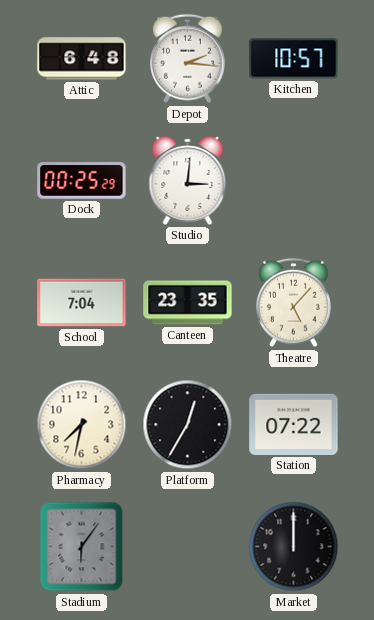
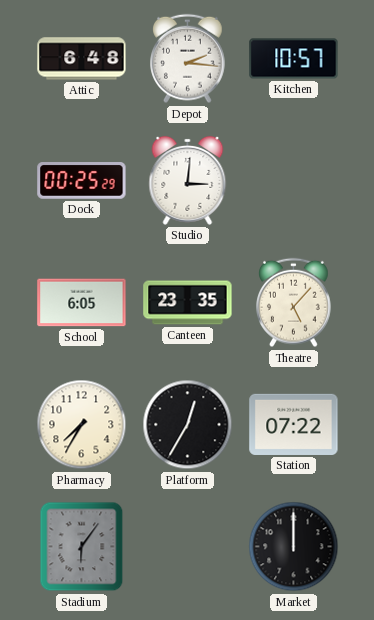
School: 7:04 -> 6:05 (82, 303)
Pharmacy: 7:32 -> 7:35 (82, 425)
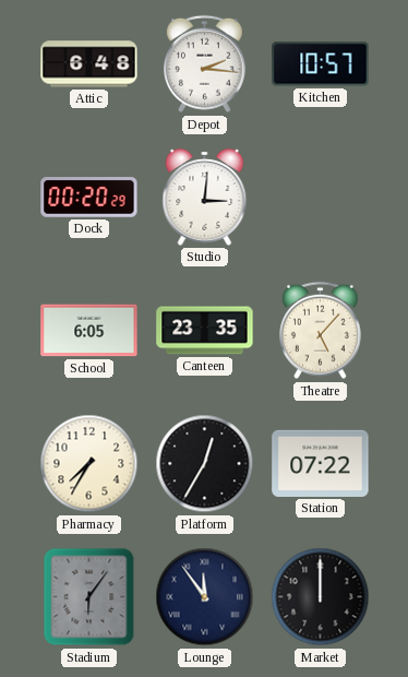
Dock: 00:25 -> 00:20 (89, 198)
Lounge: none -> 11:54 (205, 597)
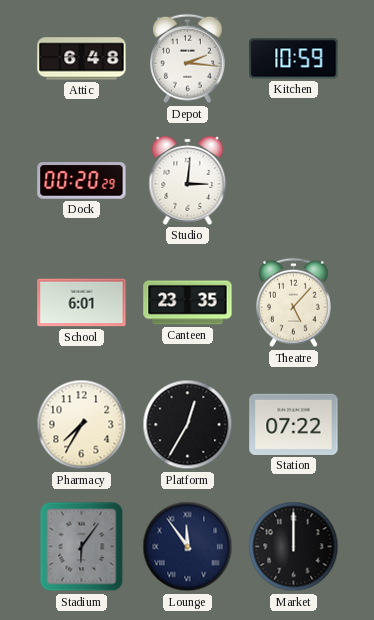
Kitchen: 10:57 -> 10:59 (294, 59)
School: 6:05 -> 6:01 (82, 303)
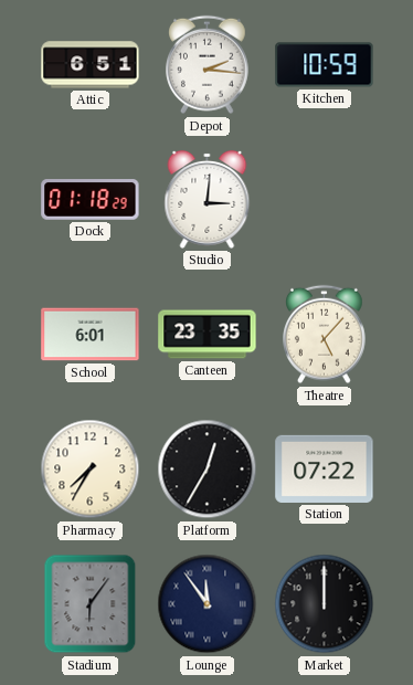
Attic: 6:48 -> 6:51 (91, 65)
Dock: 00:20 -> 01:18 (91, 200)
